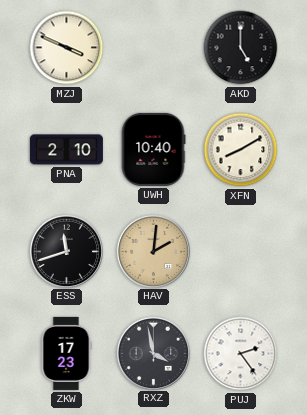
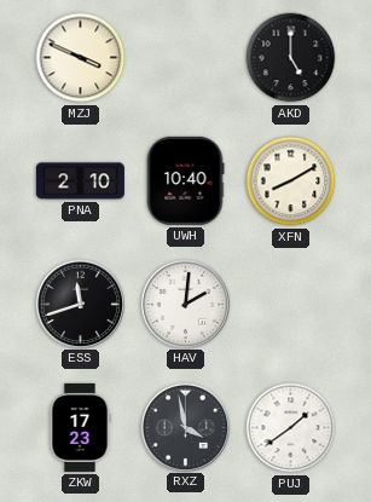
HAV dial: champagne -> white (185, 304)
PUJ: 2:24 -> 1:39 (291, 428)
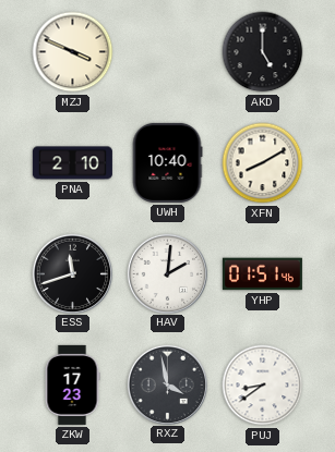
YHP: none -> 01:51 (262, 274)
PUJ: 1:39 -> 8:39 (263, 386)
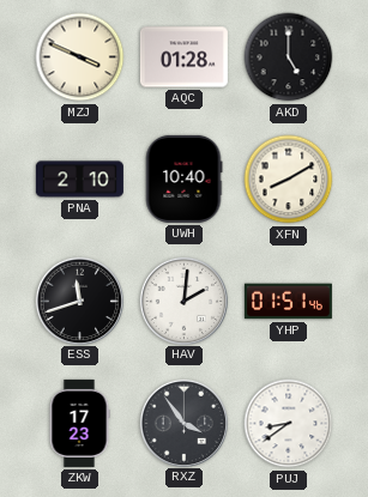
AQC: none -> 01:28 (183, 57)
RXZ: 3:58 -> 3:54 (183, 423)
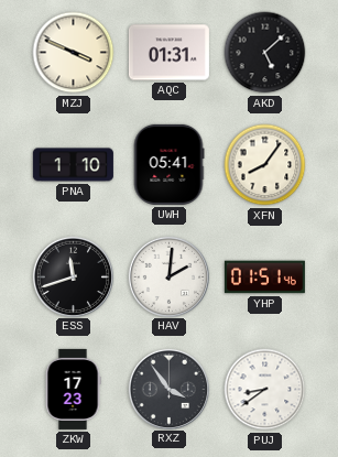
AQC: 01:28 -> 01:31 (168, 53)
AKD: 5:00 -> 5:08 (265, 53)
PNA: 2:10 -> 1:10 (73, 165)
UWH: 10:40 -> 05:41 (168, 164)
XFN: 8:10 -> 8:06 (265, 165)
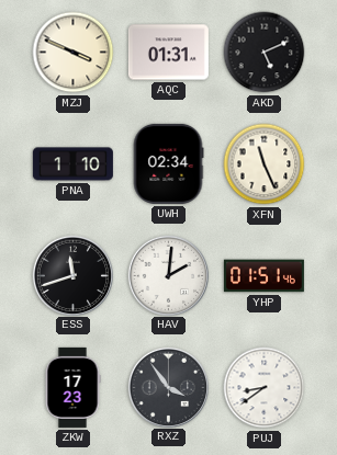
AKD: 5:08 -> 5:11 (265, 53)
UWH: 05:41 -> 02:34 (168, 163)
XFN: 8:06 -> 11:26 (265, 164)
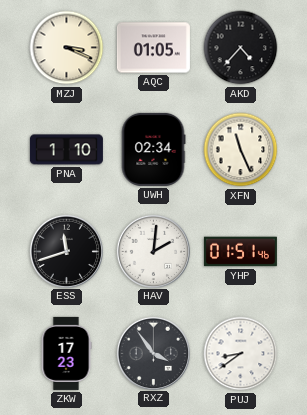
MZJ: 3:49 -> 3:19 (67, 48)
AQC: 01:31 -> 01:05 (153, 48)
AKD: 5:11 -> 4:37 (241, 48)
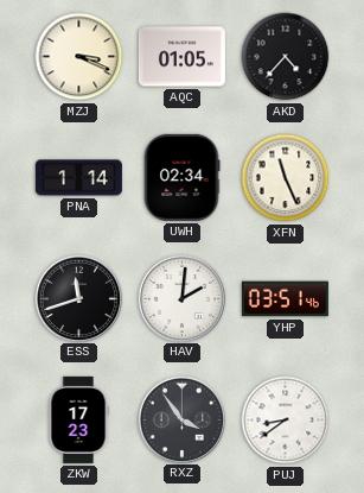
PNA: 1:10 -> 1:14 (78, 178)
YHP: 01:51 -> 03:51 (285, 299)
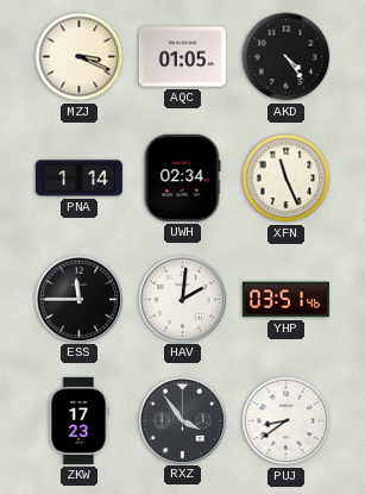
AKD: 4:37 -> 4:24 (287, 57)
ESS: 11:42 -> 11:45 (78, 299)
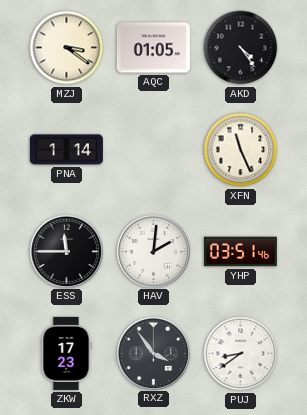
MZJ: 3:19 -> 3:21 (67, 48)
UWH: 02:34 -> none (182, 177)
